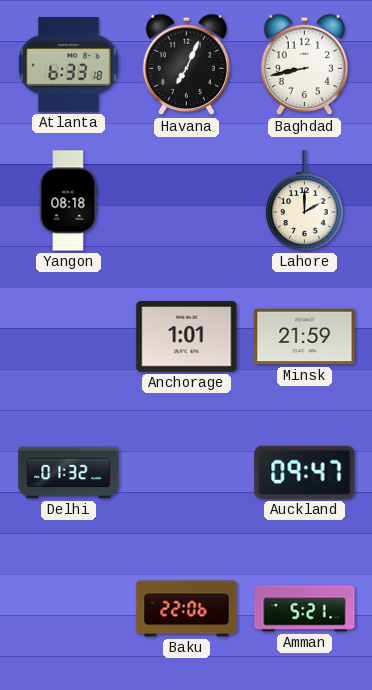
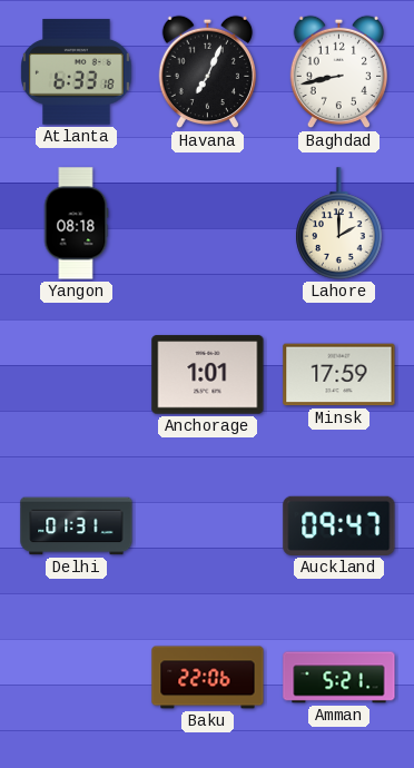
Minsk: 21:59 -> 17:59 (339, 375)
Delhi: 01:32 -> 01:31 (77, 526)
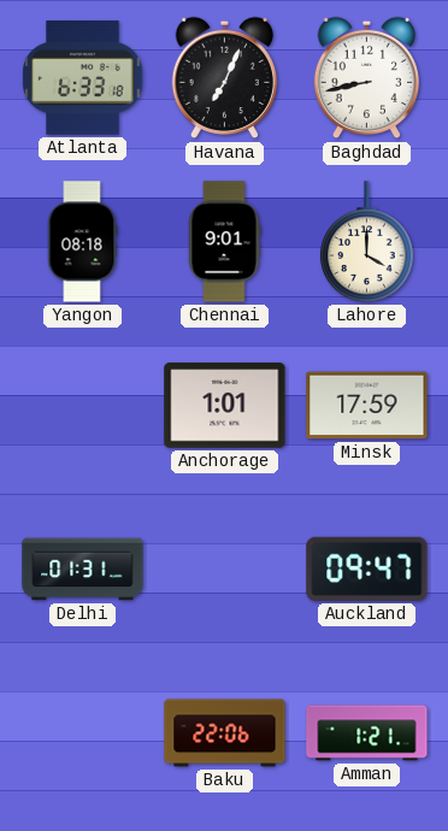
Chennai: none -> 9:01 (224, 242)
Lahore: 2:00 -> 4:00 (367, 242)
Amman: 5:21 -> 1:21 (367, 733)
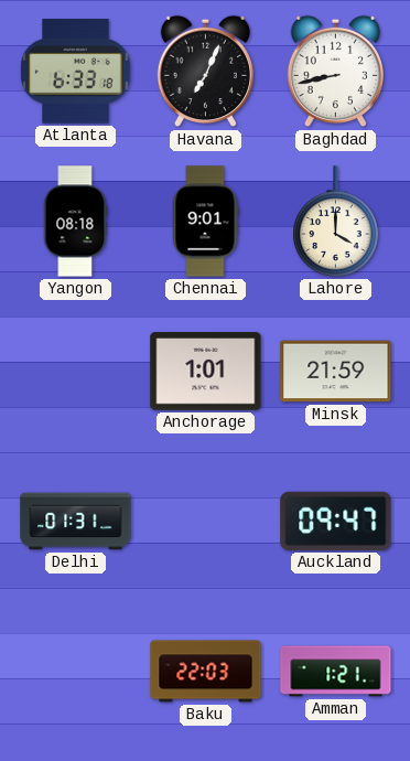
Minsk: 17:59 -> 21:59 (336, 372)
Baku: 22:06 -> 22:03 (206, 672)
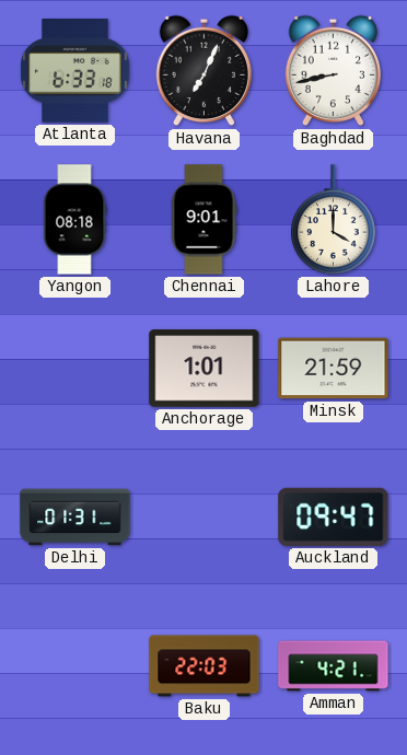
Amman: 1:21 -> 4:21 (334, 666)
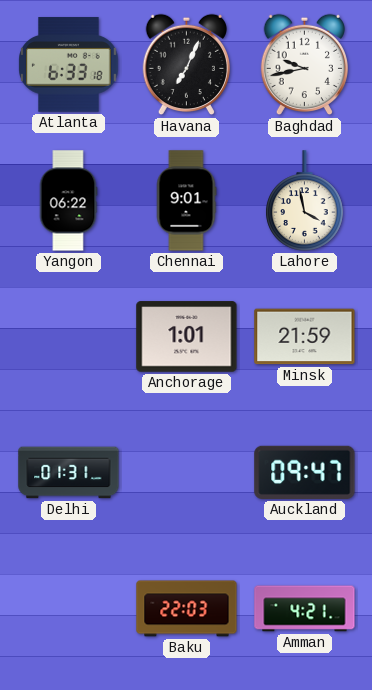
Baghdad: 8:43 -> 9:43 (304, 65)
Yangon: 08:18 -> 06:22 (68, 201)
Lahore: 4:00 -> 3:58 (305, 201)
